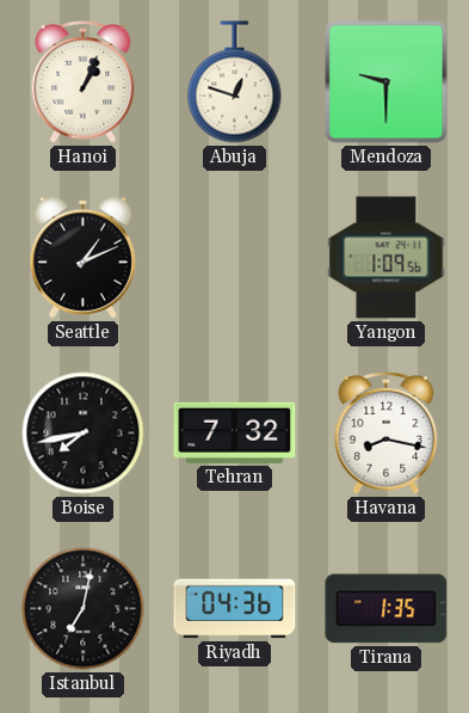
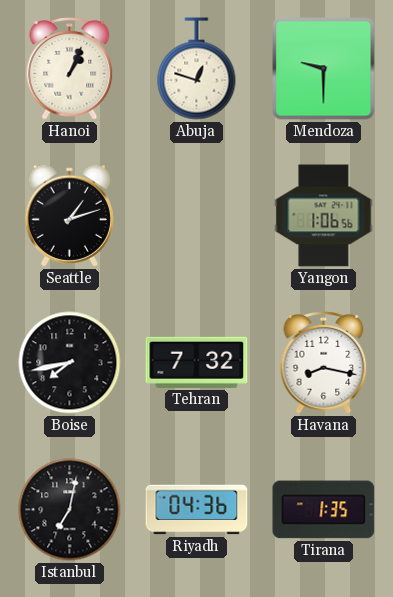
Seattle: 1:11 -> 1:12 (69, 215)
Yangon: 1:09 -> 1:06 (324, 216)
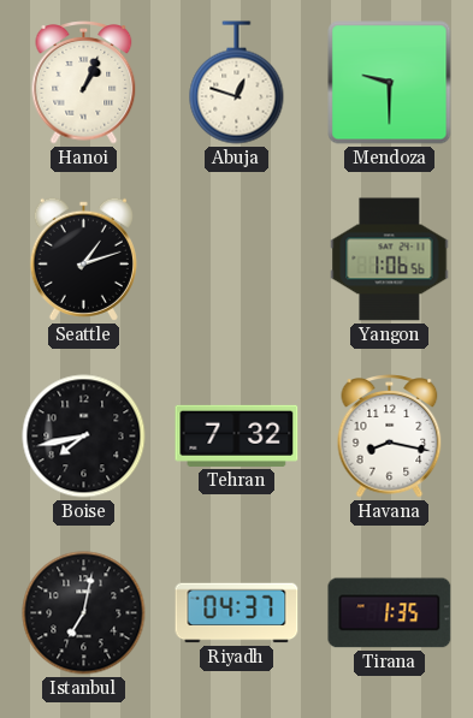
Riyadh: 04:36 -> 04:37 (237, 613)
